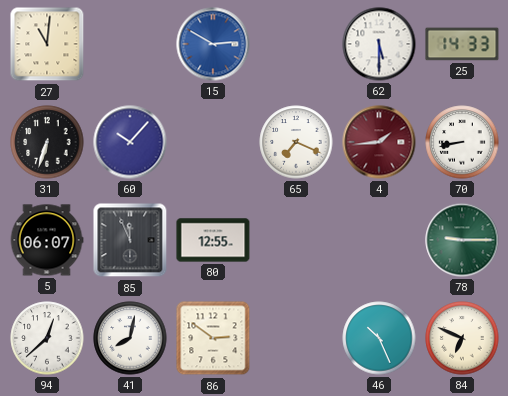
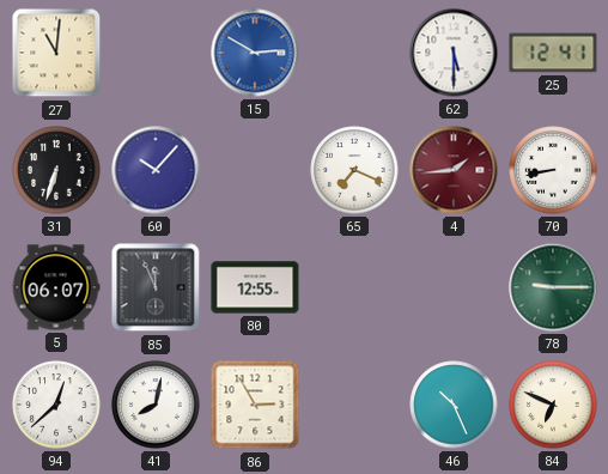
25: 14:33 -> 12:41 (553, 53)
86: 2:51 -> 2:55 (255, 405)
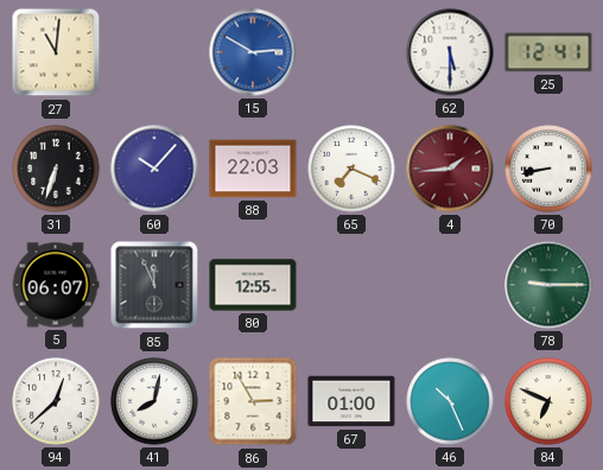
88: none -> 22:03 (253, 169)
67: none -> 01:00 (351, 401)
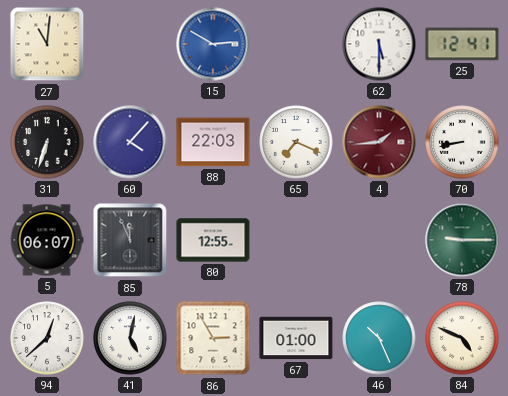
60: 10:07 -> 4:07 (130, 142)
41: 8:02 -> 5:02 (130, 338)
84: 6:49 -> 4:49 (462, 338)
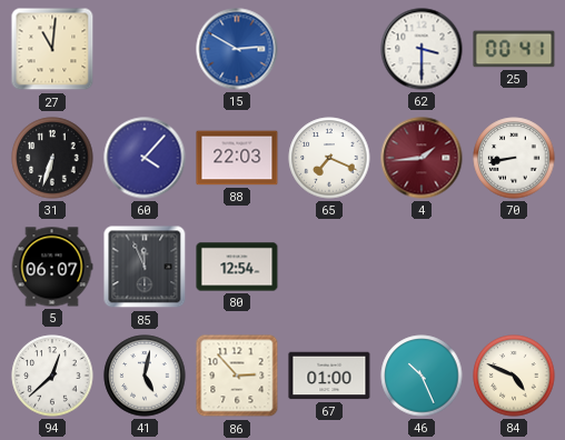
62: 5:30 -> 3:30 (422, 49)
25: 12:41 -> 00:41 (514, 49)
80: 12:55 -> 12:54 (237, 267)
78: 9:15 -> none (462, 240)
86: 2:55 -> 2:53 (237, 376)
